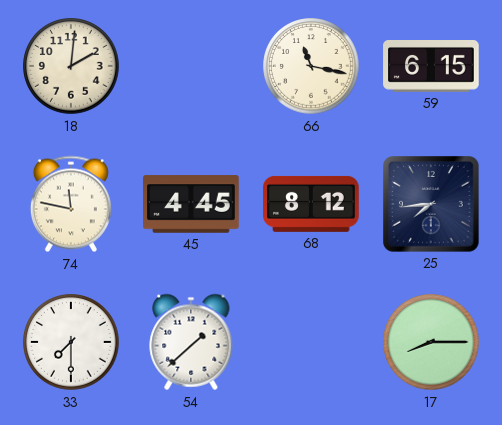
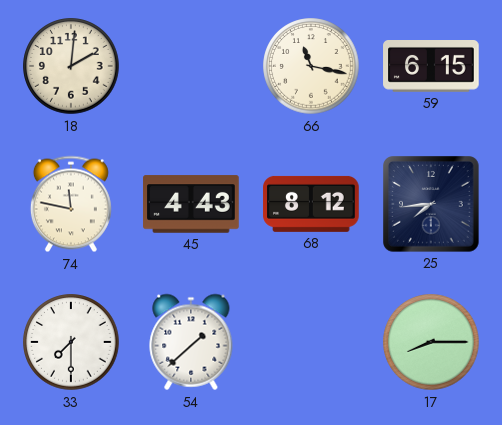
45: 4:45 -> 4:43 (191, 204)
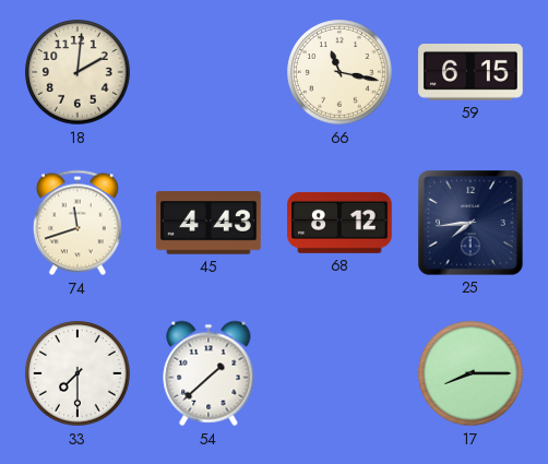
74: 11:47 -> 11:42 (78, 223)
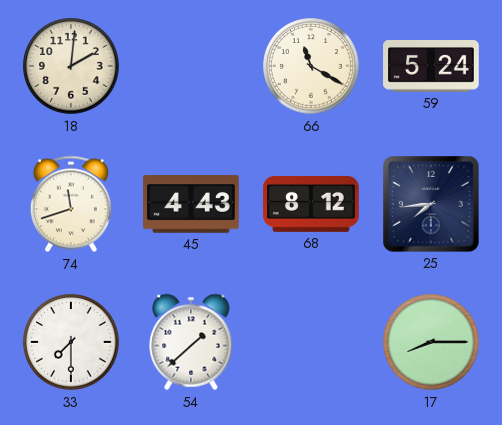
66: 11:17 -> 11:20 (311, 66)
59: 6:15 -> 5:24 (431, 67)
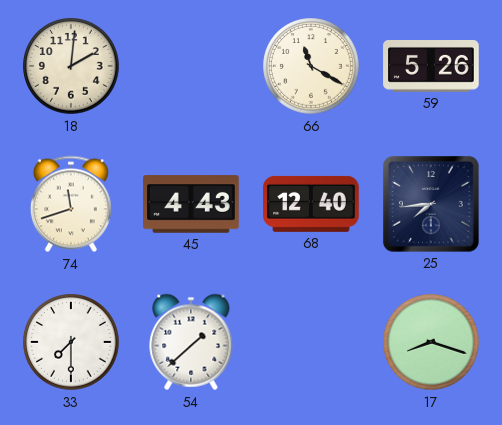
59: 5:24 -> 5:26 (431, 67)
68: 8:12 -> 12:40 (311, 204)
17: 8:15 -> 8:18 (431, 342)
